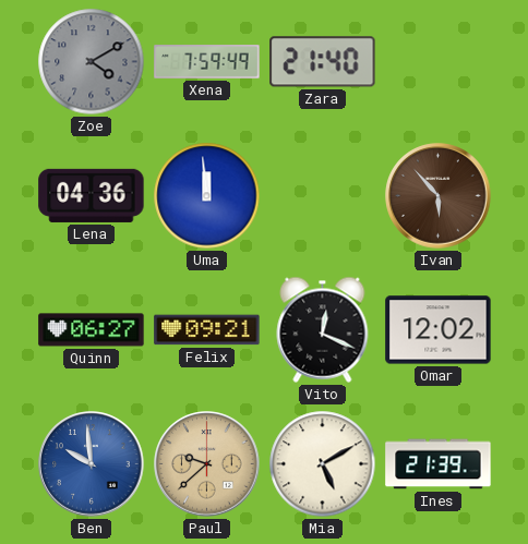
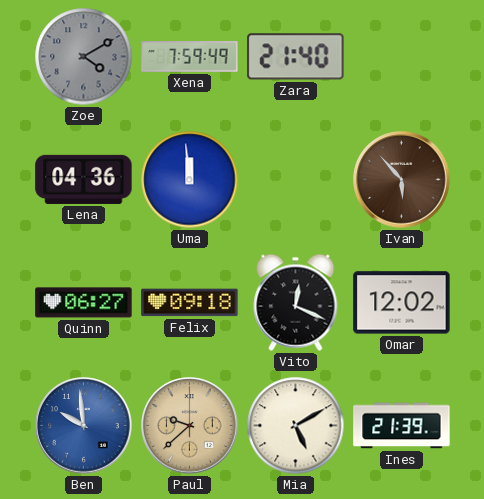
Felix: 09:21 -> 09:18 (190, 303)
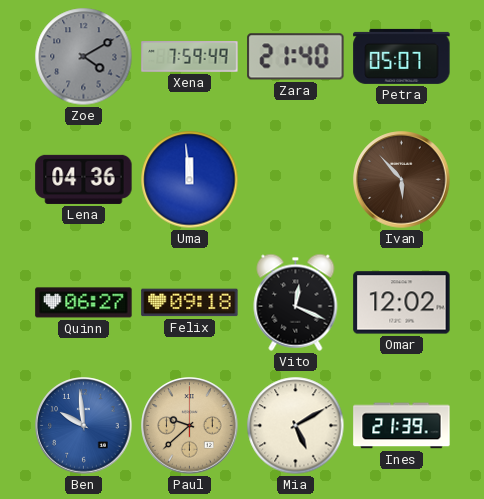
Petra: none -> 05:07 (402, 56)
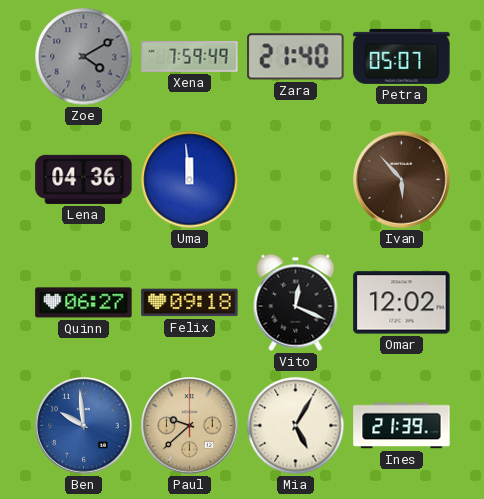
Mia: 5:10 -> 5:05 (296, 426)
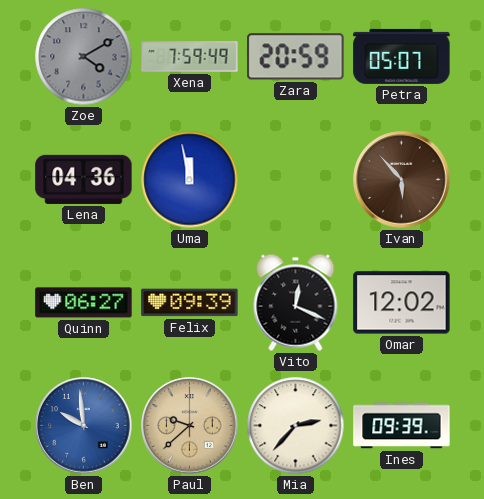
Zara: 21:40 -> 20:59 (296, 57)
Uma: 11:59 -> 11:58 (190, 180)
Felix: 09:18 -> 09:39 (190, 303)
Mia: 5:05 -> 2:37 (296, 426)
Ines: 21:39 -> 09:39 (402, 426)
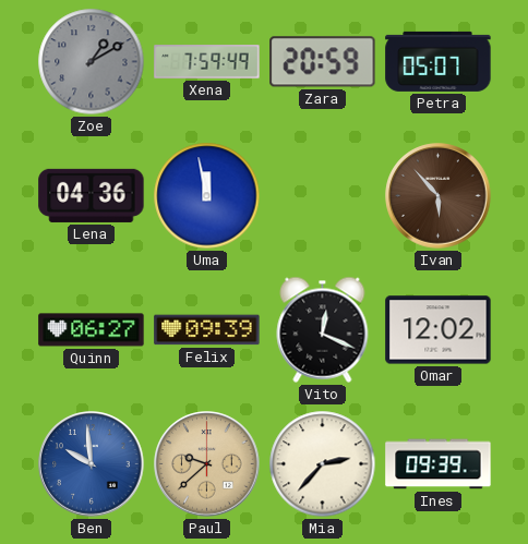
Zoe: 4:10 -> 1:10 (92, 62)
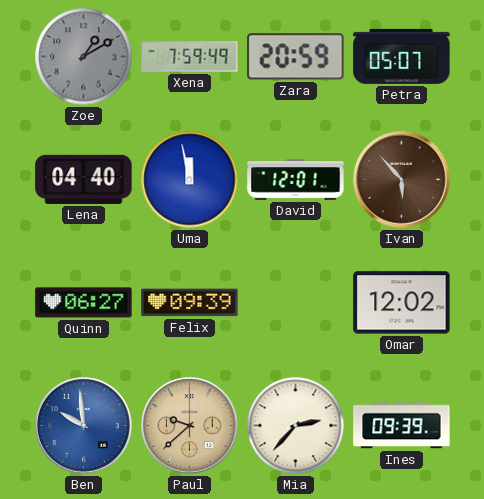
Lena: 04:36 -> 04:40 (84, 179)
David: none -> 12:01 (296, 180)
Vito: 12:19 -> none (323, 329)
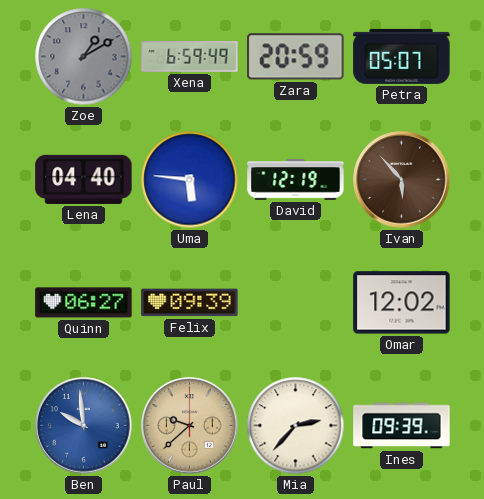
Xena: 7:59 -> 6:59 (190, 57)
Uma: 11:58 -> 5:46 (190, 180)
David: 12:01 -> 12:19 (296, 180)
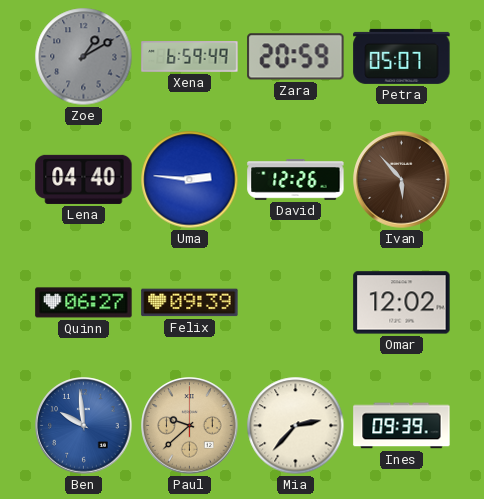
Uma: 5:46 -> 2:46 (190, 180)
David: 12:19 -> 12:26 (296, 180)
